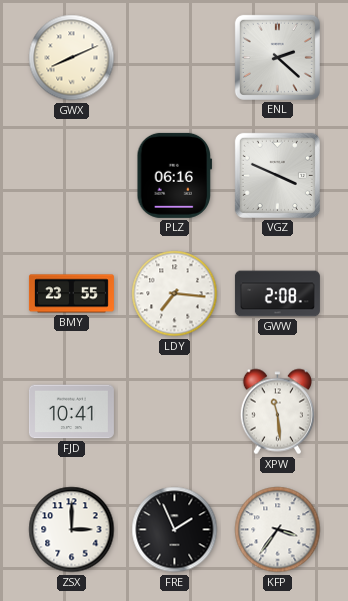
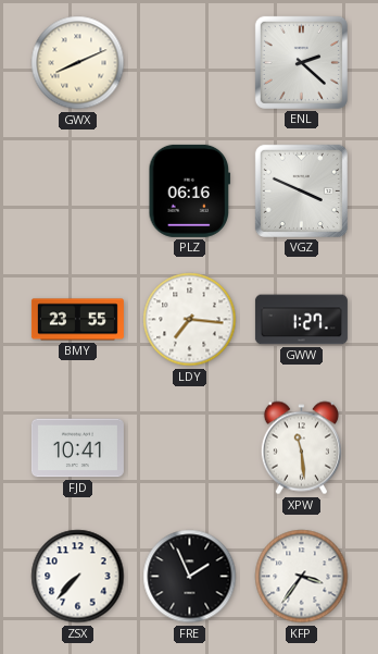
GWW: 2:08 -> 1:27 (301, 320)
ZSX: 3:00 -> 7:37 (78, 577)
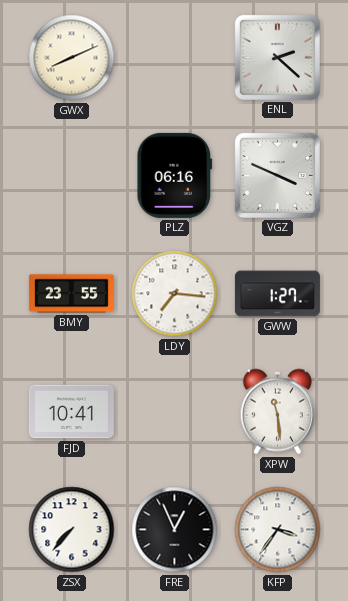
FRE: 1:56 -> 12:56 (175, 530)
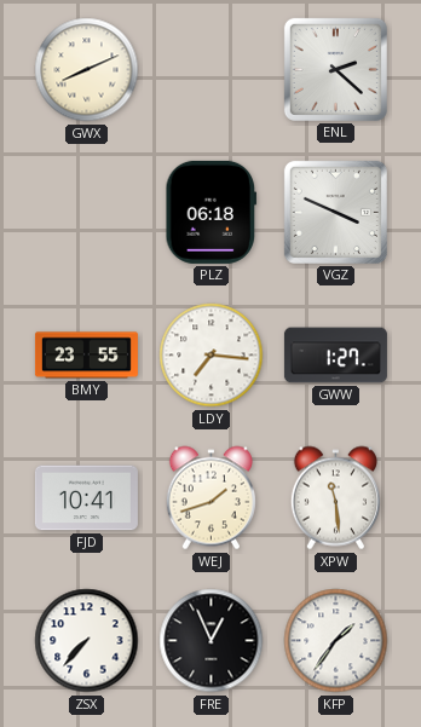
PLZ: 06:16 -> 06:18 (212, 212)
WEJ: none -> 1:42 (211, 498)
KFP: 3:36 -> 1:36 (336, 641)
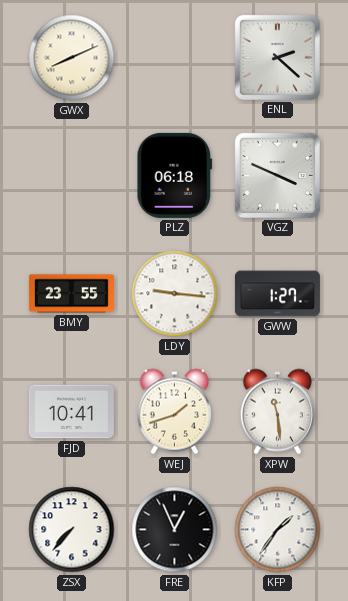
LDY: 7:16 -> 9:16 (175, 294)
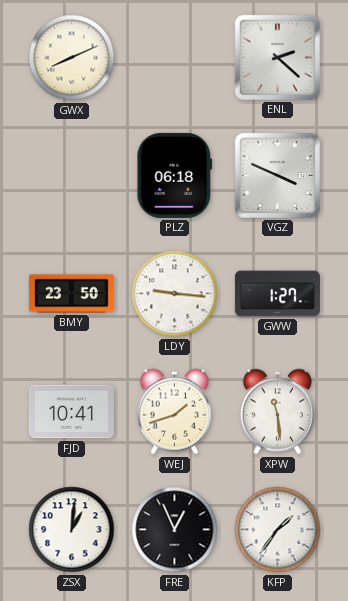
BMY: 23:55 -> 23:50 (71, 294)
ZSX: 7:37 -> 1:01 (72, 530)
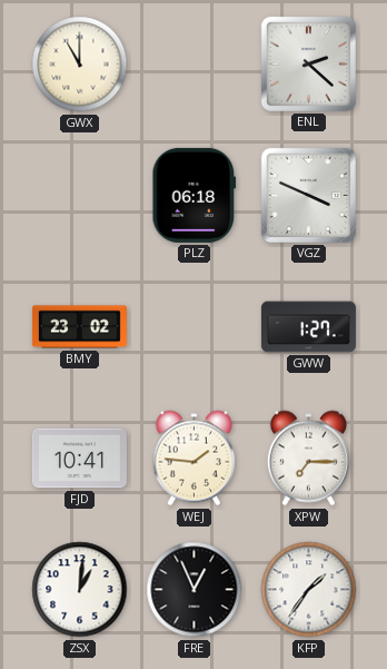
GWX: 8:11 -> 11:00 (80, 65)
BMY: 23:50 -> 23:02 (79, 327)
LDY: 9:16 -> none (175, 294)
WEJ: 1:42 -> 1:46 (193, 459)
XPW: 11:29 -> 7:15 (308, 459)
